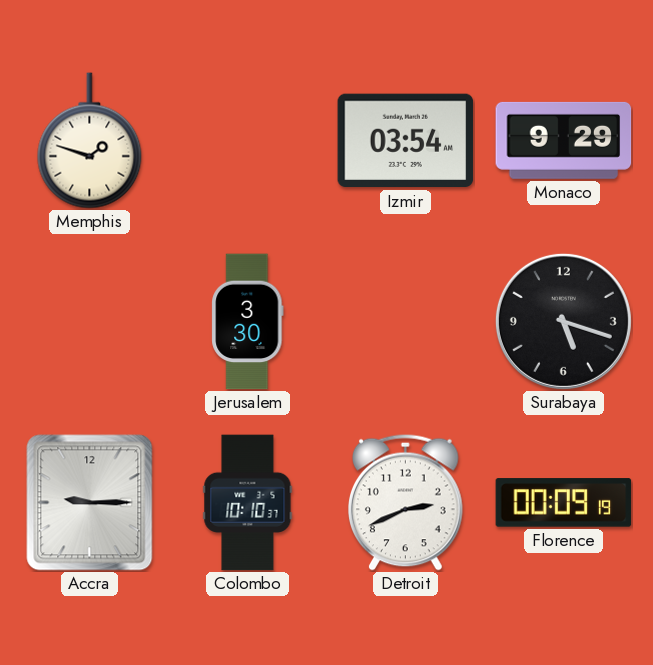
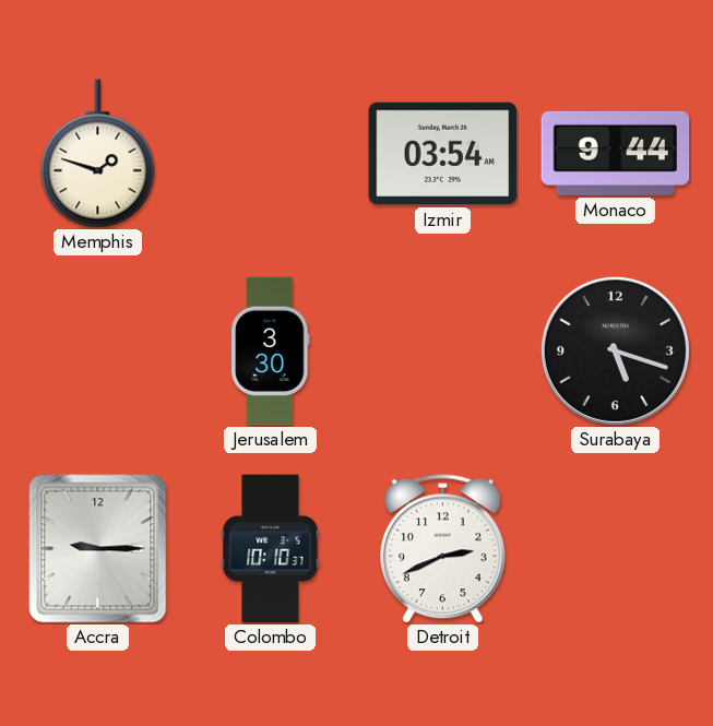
Monaco: 9:29 -> 9:44 (616, 153)
Florence: 00:09 -> none (564, 503)
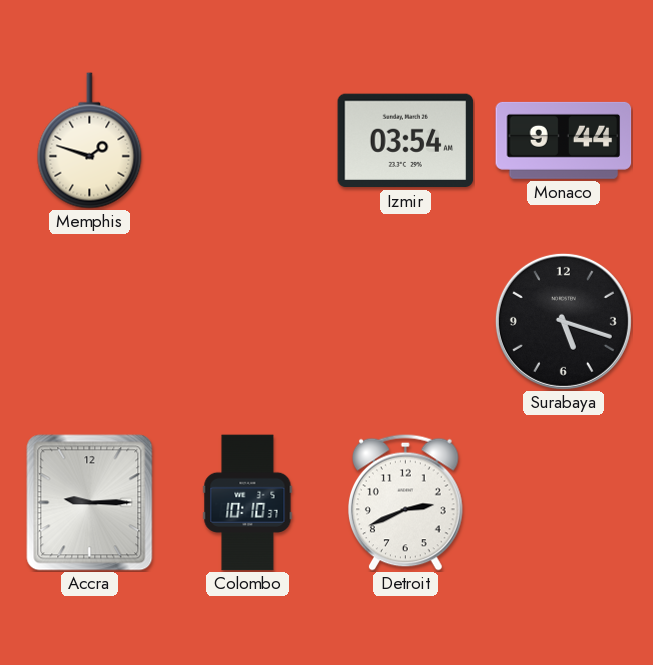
Jerusalem: 3:30 -> none (271, 352)
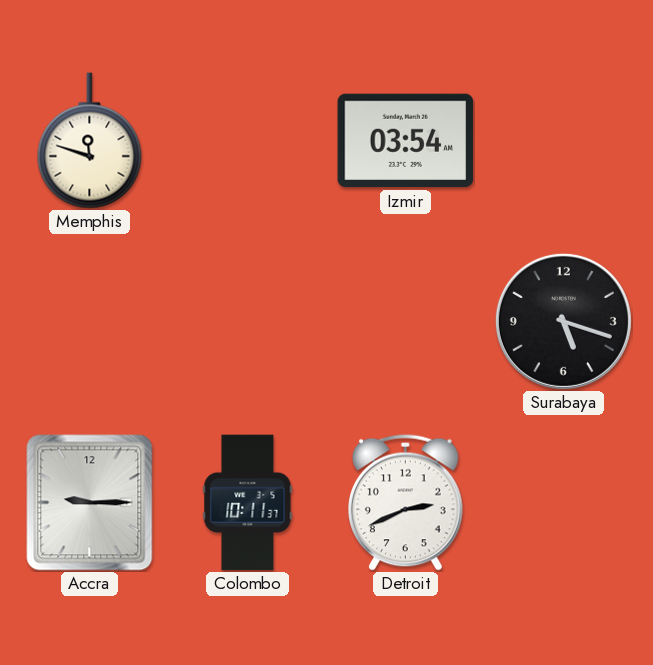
Memphis: 1:48 -> 11:48 (90, 141)
Monaco: 9:44 -> none (564, 140)
Colombo: 10:10 -> 10:11 (248, 503)
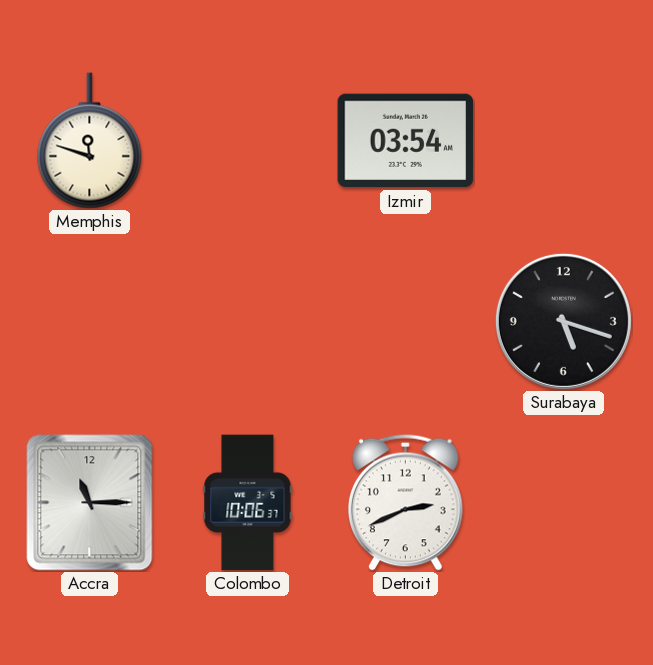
Accra: 9:15 -> 11:15 (90, 503)
Colombo: 10:11 -> 10:06 (248, 503)
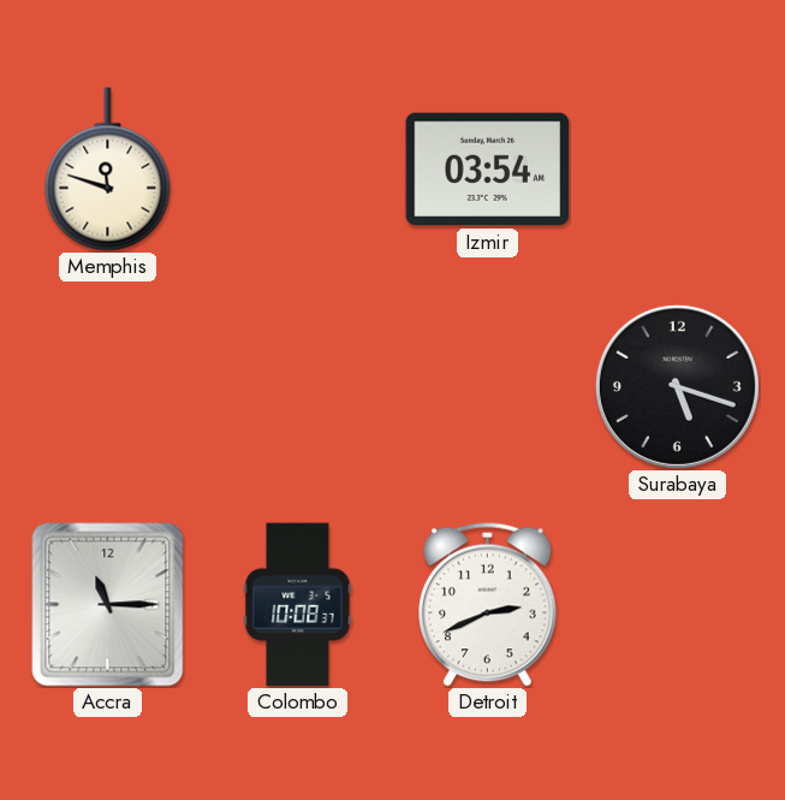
Colombo: 10:06 -> 10:08 (298, 605)
